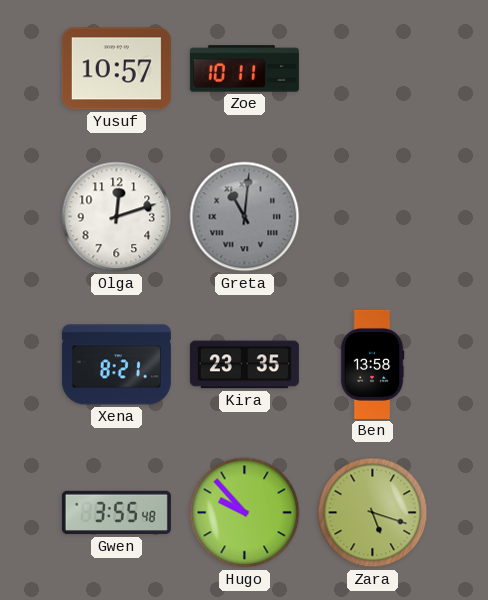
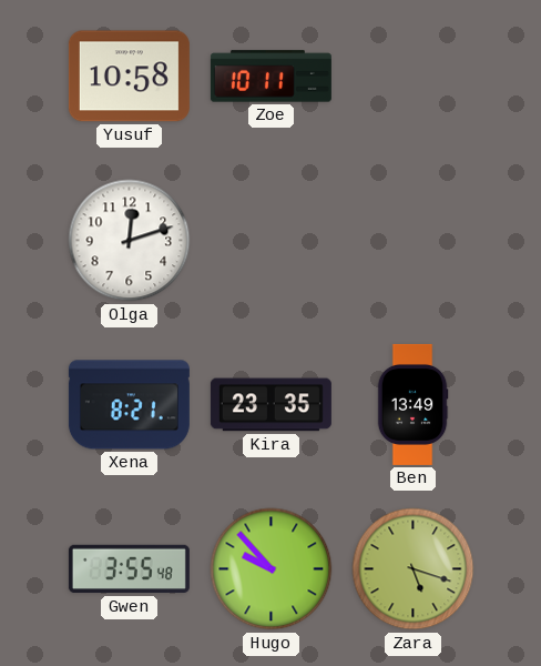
Yusuf: 10:57 -> 10:58 (129, 77)
Greta: 11:01 -> none (245, 217)
Ben: 13:58 -> 13:49 (412, 404)
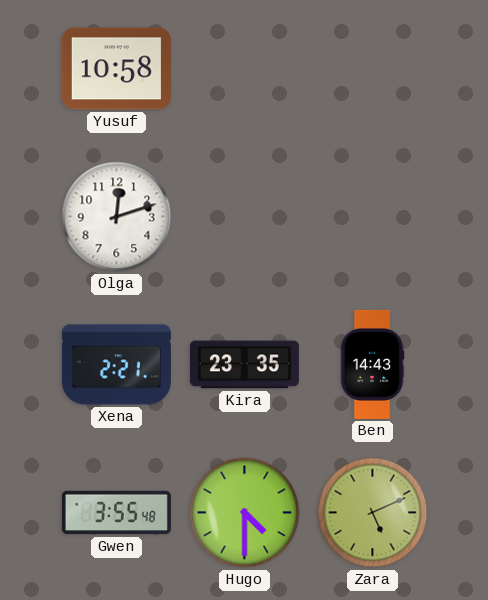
Zoe: 10:11 -> none (270, 77)
Xena: 8:21 -> 2:21 (116, 365)
Ben: 13:49 -> 14:43 (372, 364)
Hugo: 9:53 -> 4:30 (245, 513)
Zara: 5:18 -> 5:11 (373, 513)
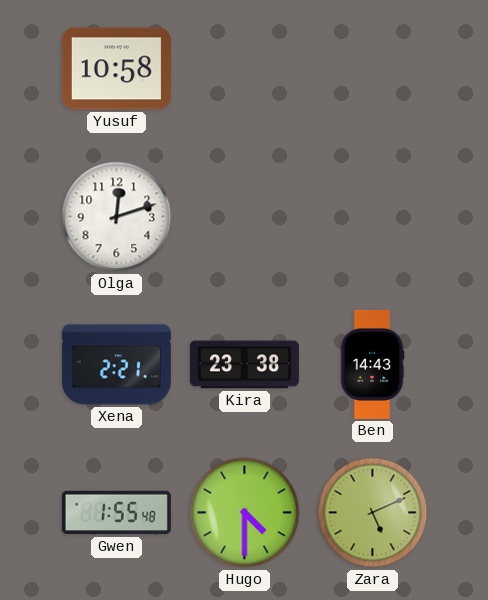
Kira: 23:35 -> 23:38 (244, 365)
Gwen: 3:55 -> 1:55 (116, 513)
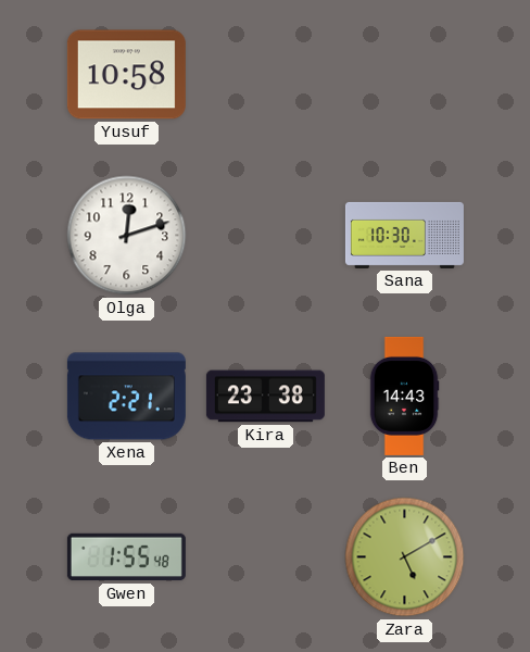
Sana: none -> 10:30 (404, 235)
Hugo: 4:30 -> none (245, 513)
Zara: 5:11 -> 5:10 (405, 557)
